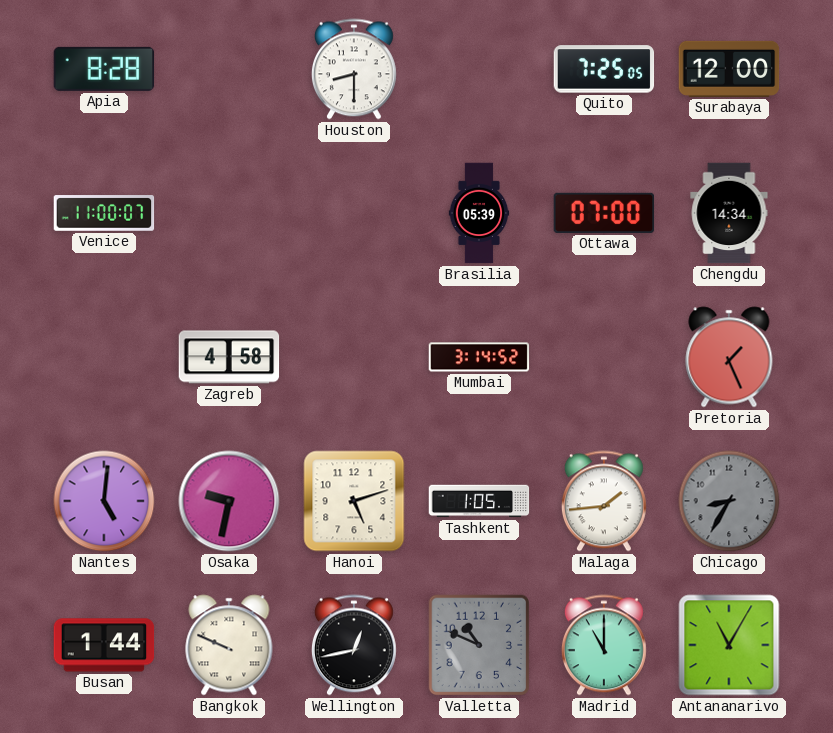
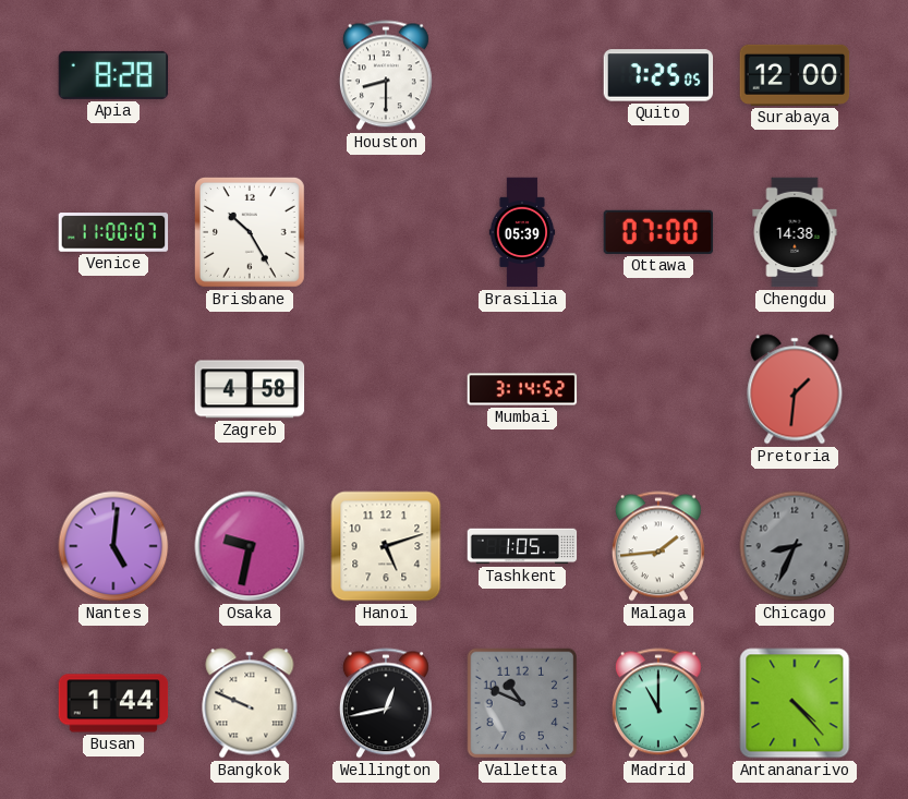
Brisbane: none -> 10:25 (250, 232)
Chengdu: 14:34 -> 14:38 (795, 232)
Pretoria: 1:26 -> 1:31 (795, 389)
Chicago: 8:35 -> 8:34 (795, 546)
Antananarivo: 11:05 -> 4:23 (795, 703)
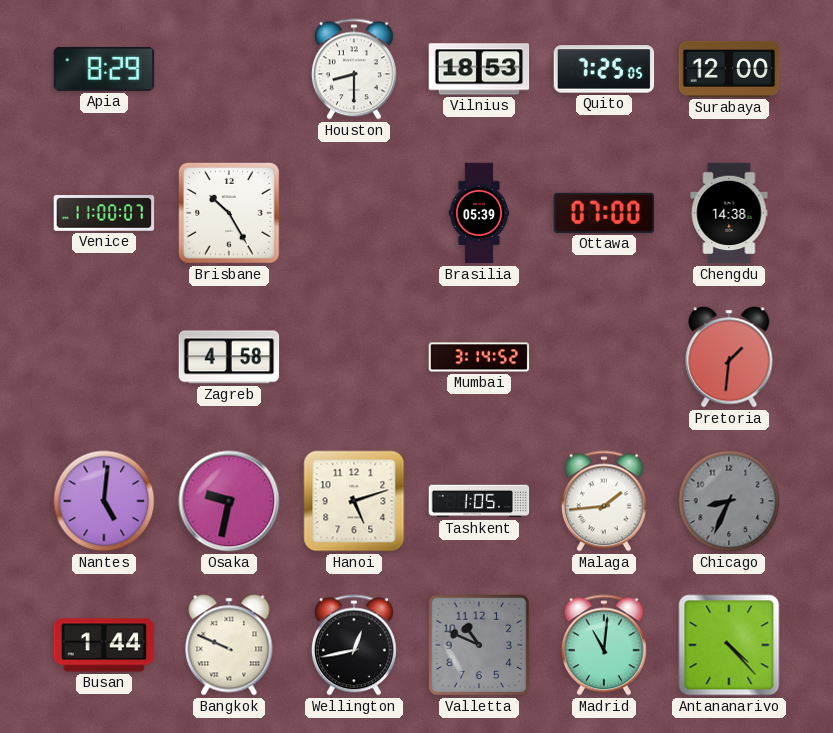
Apia: 8:28 -> 8:29 (104, 69)
Vilnius: none -> 18:53 (479, 69)
Madrid: 11:00 -> 11:01 (604, 645)
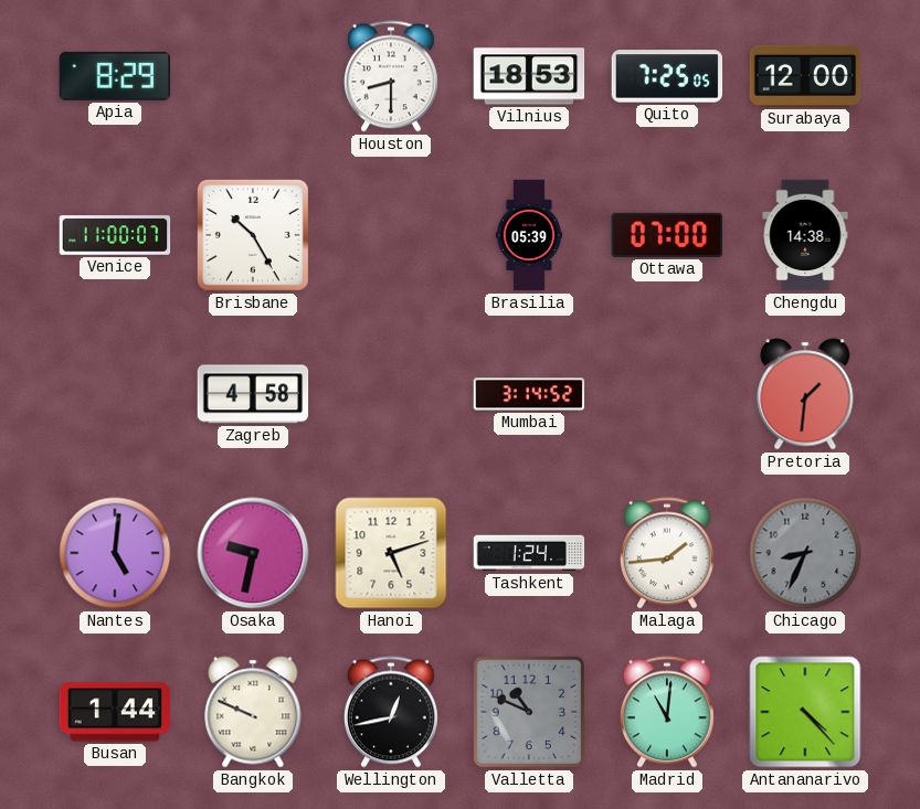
Tashkent: 1:05 -> 1:24 (529, 553)
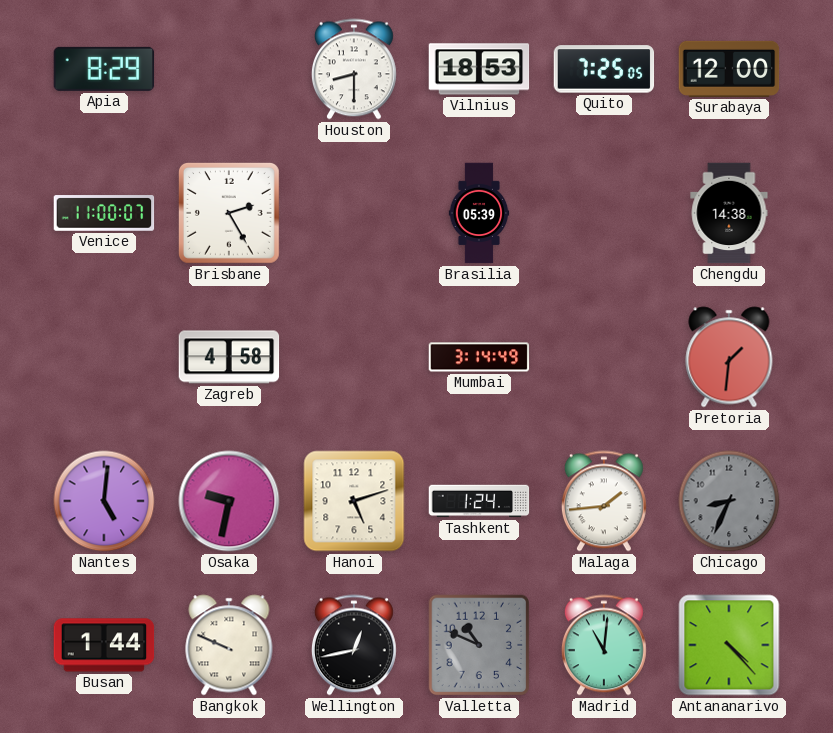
Brisbane: 10:25 -> 2:25 (229, 213)
Ottawa: 07:00 -> none (667, 235)
Mumbai: 3:14:52 -> 3:14:49 (479, 357)
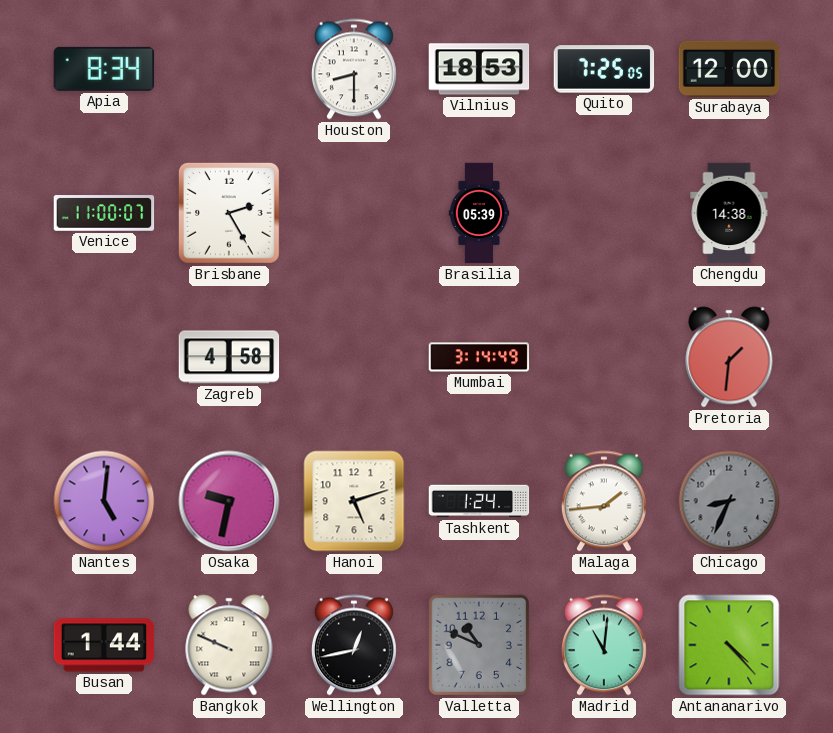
Apia: 8:29 -> 8:34 (104, 69)
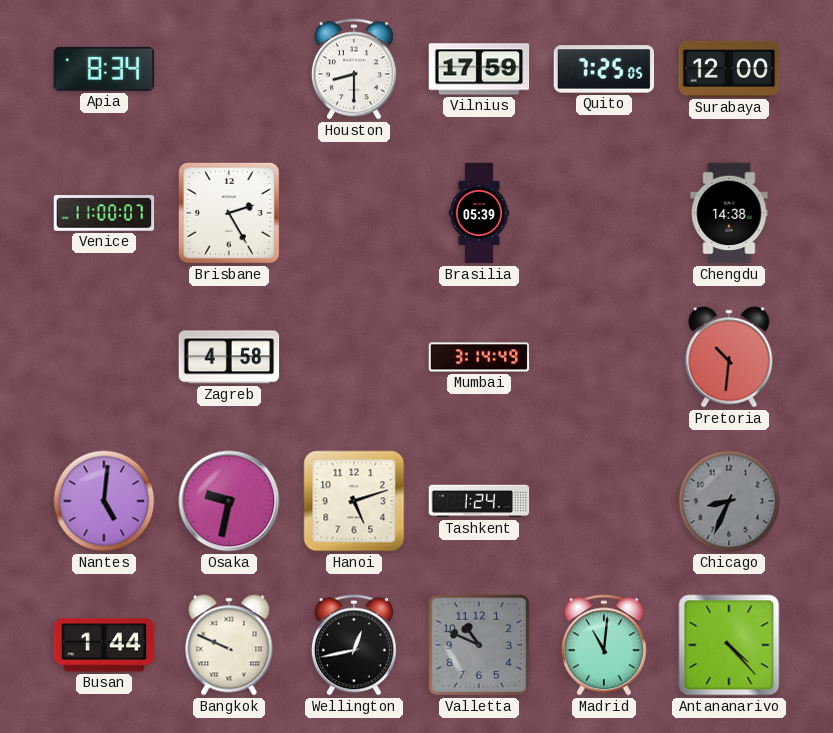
Vilnius: 18:53 -> 17:59 (479, 69)
Pretoria: 1:31 -> 10:31 (729, 357)
Malaga: 1:44 -> none (604, 501)
